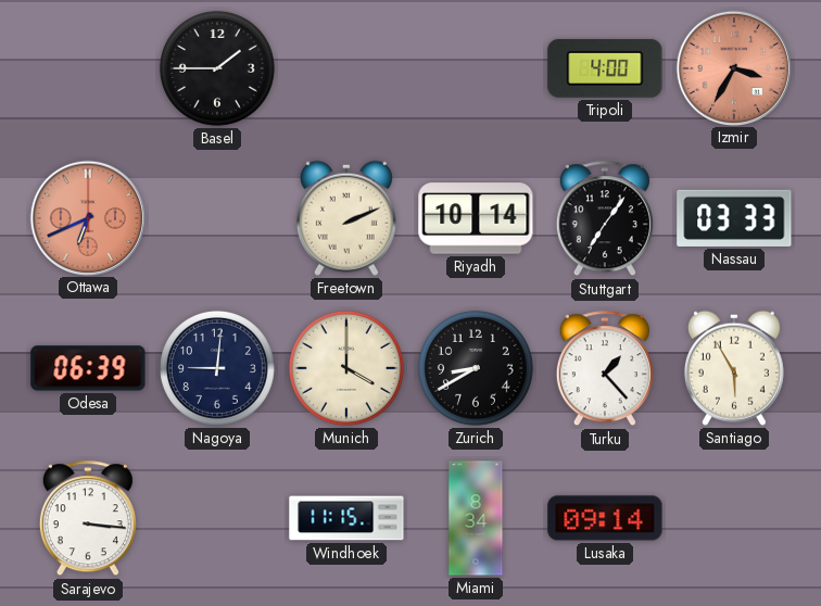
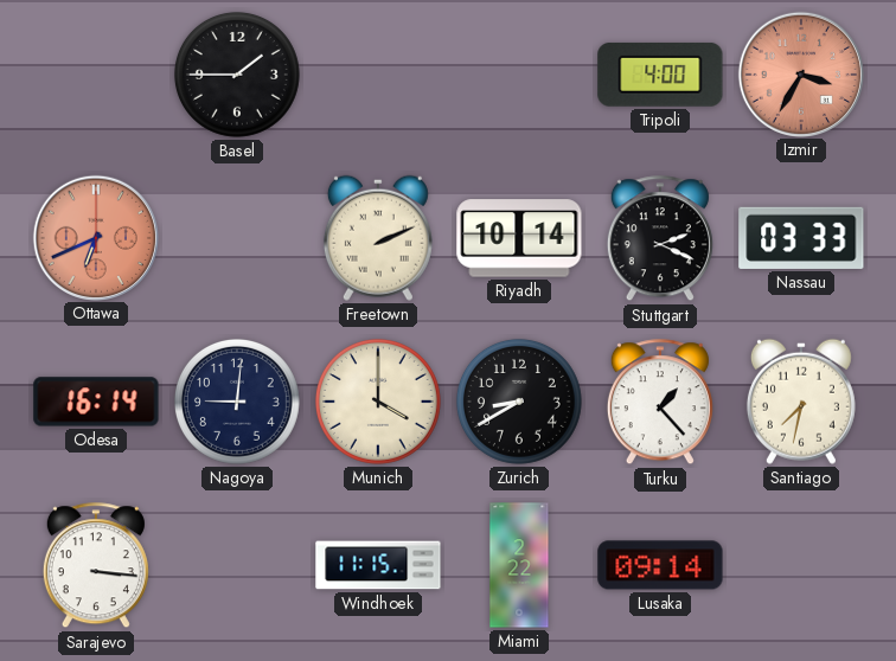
Stuttgart: 7:06 -> 2:19 (660, 239)
Odesa: 06:39 -> 16:14 (96, 402)
Santiago: 5:55 -> 7:32 (801, 402)
Miami: 8:34 -> 2:22 (519, 565)
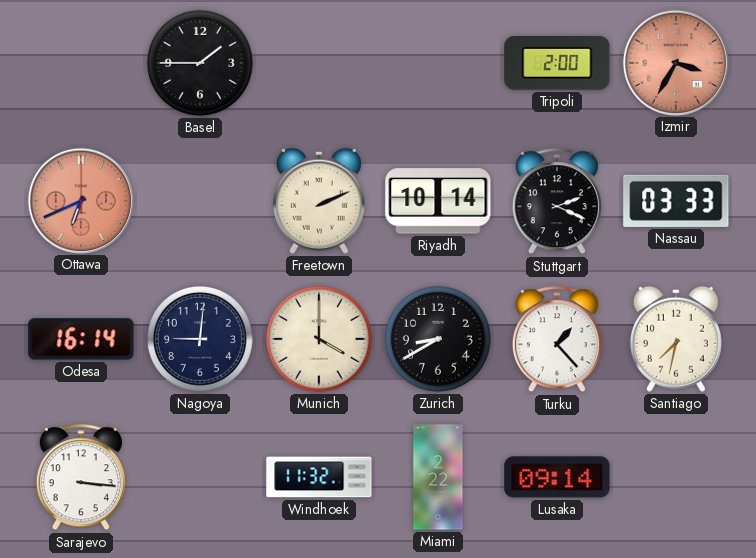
Tripoli: 4:00 -> 2:00 (557, 63)
Windhoek: 11:15 -> 11:32 (319, 477)
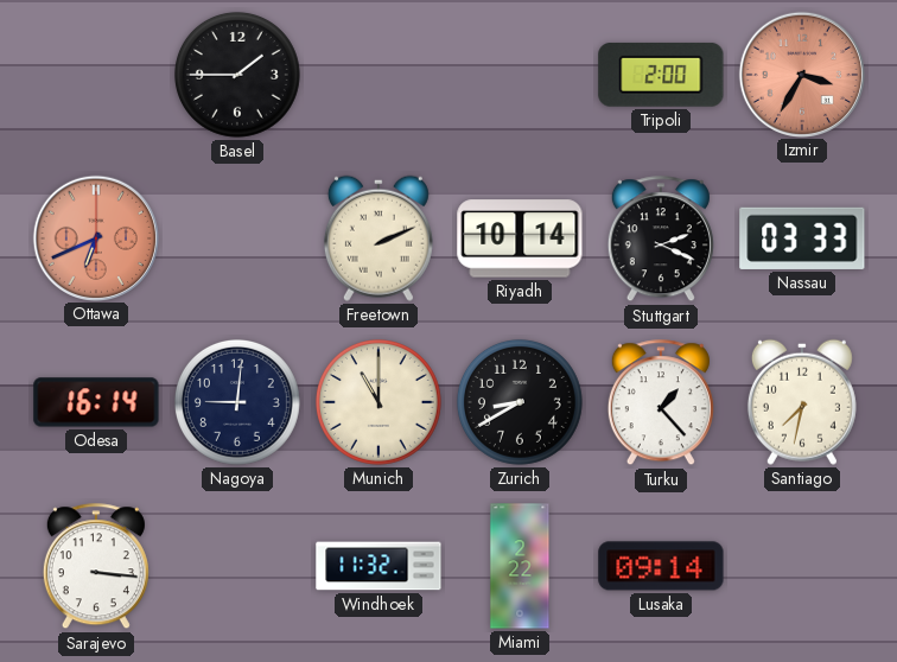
Munich: 4:00 -> 11:00 (378, 402)
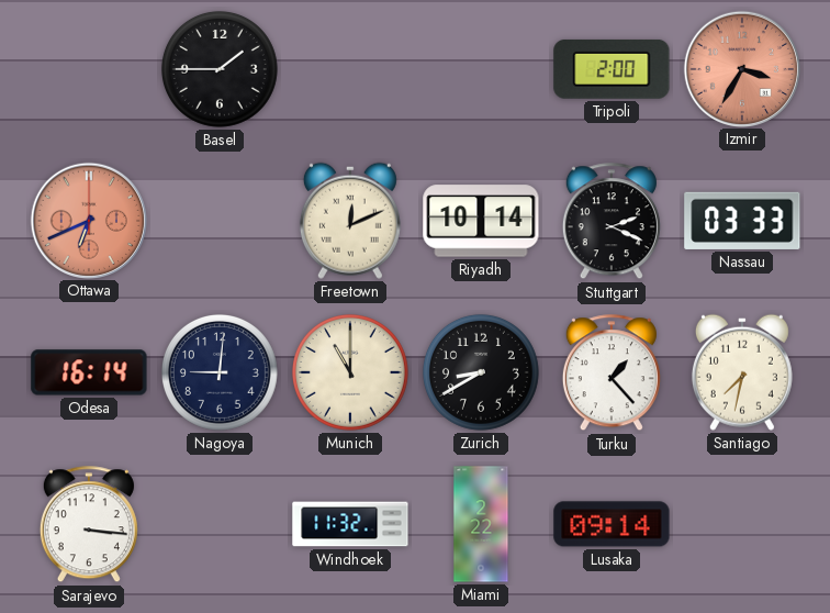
Freetown: 2:11 -> 12:11 (350, 221)
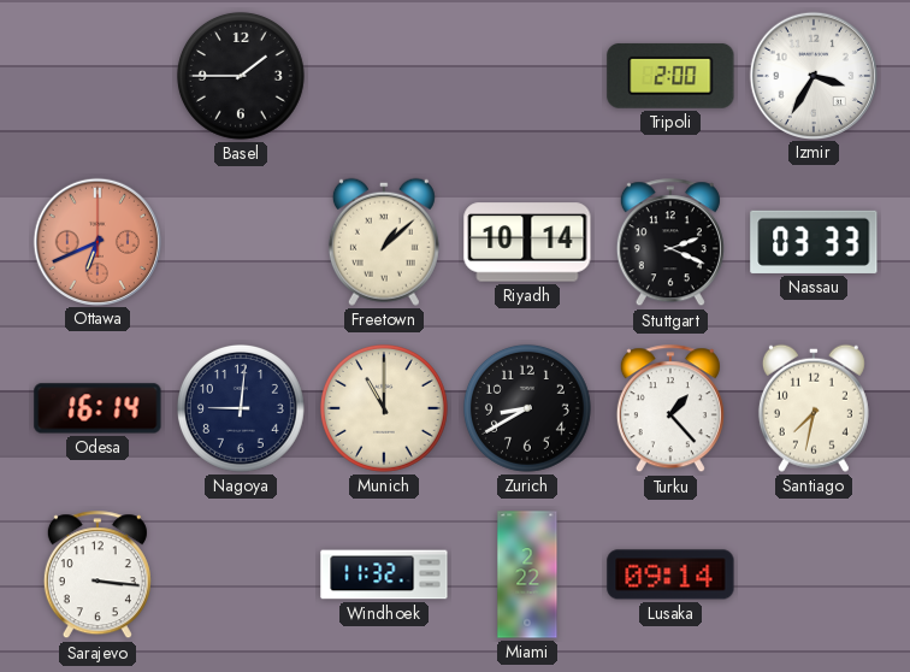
Izmir dial: salmon -> white (812, 75)
Freetown: 12:11 -> 1:08 (384, 242)
